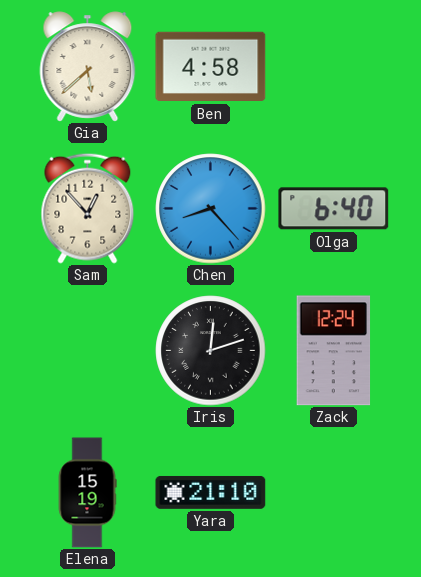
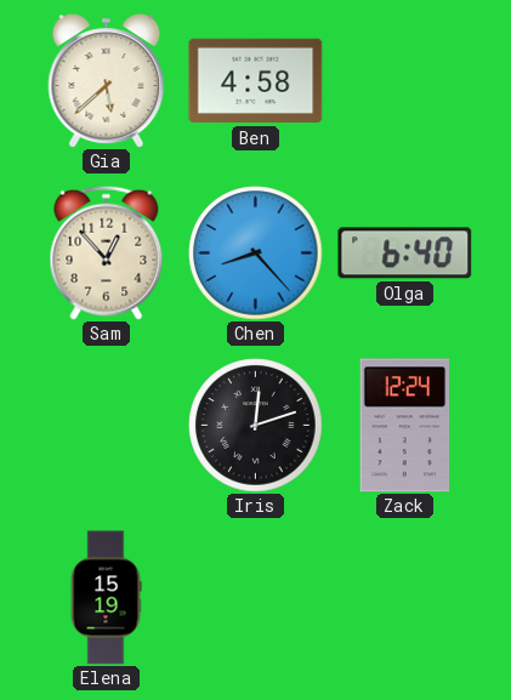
Yara: 21:10 -> none (211, 492)
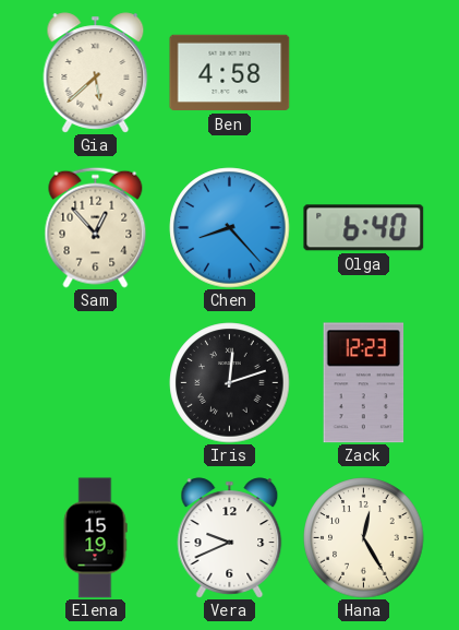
Zack: 12:24 -> 12:23 (364, 383)
Vera: none -> 9:41 (230, 538)
Hana: none -> 12:25 (364, 538)
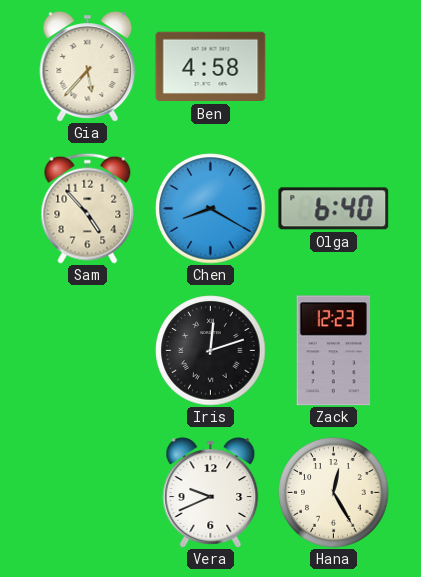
Gia: 5:38 -> 5:37 (88, 67)
Sam: 12:53 -> 4:53 (88, 208)
Chen: 8:23 -> 8:20 (211, 209)
Elena: 15:19 -> none (95, 538)
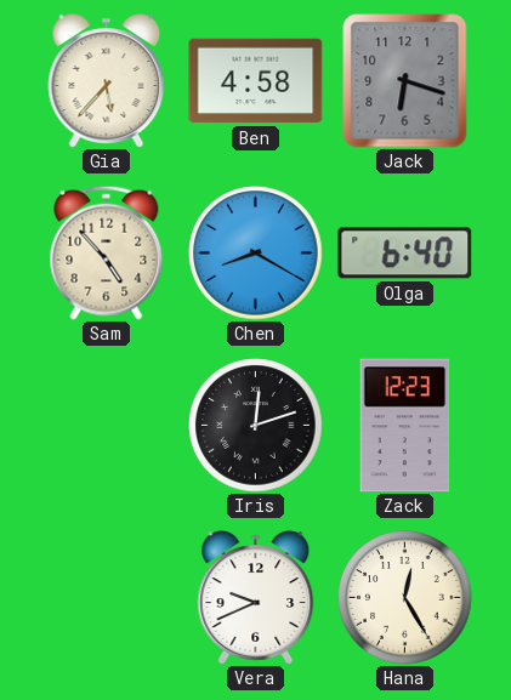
Jack: none -> 6:18 (405, 81)
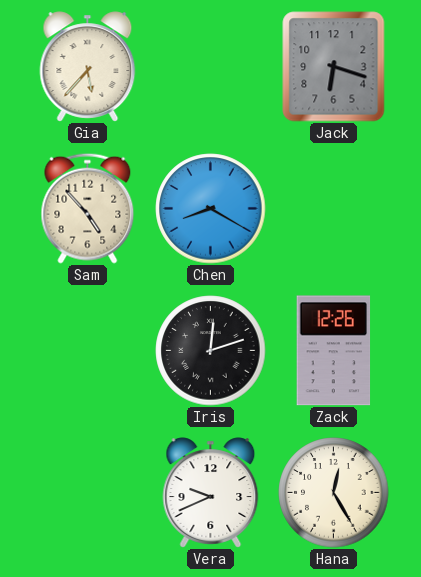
Ben: 4:58 -> none (256, 81)
Olga: 6:40 -> none (405, 254)
Zack: 12:23 -> 12:26 (334, 351)
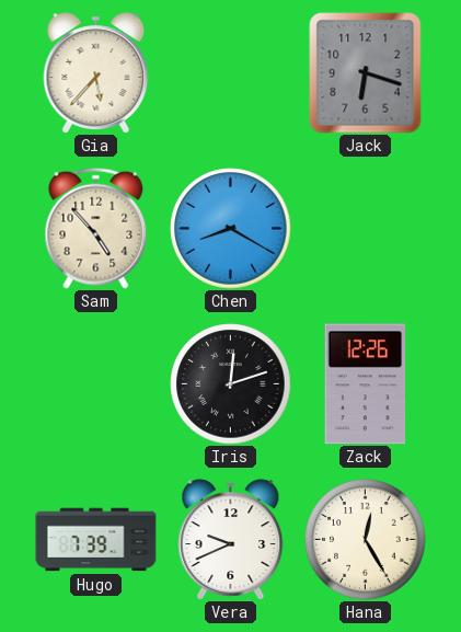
Hugo: none -> 7:39 (96, 540)
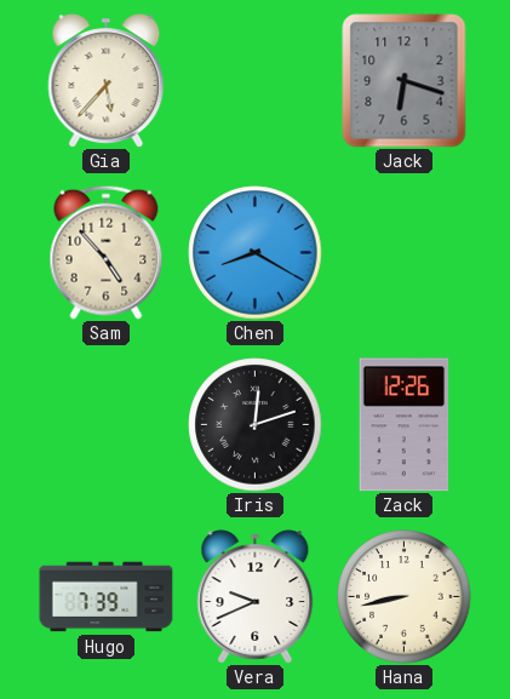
Hana: 12:25 -> 8:43 (405, 597)
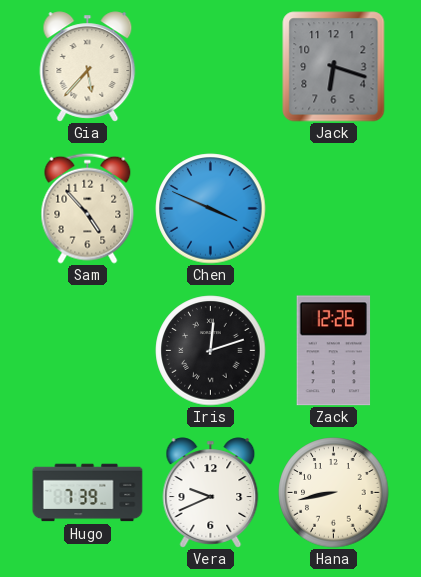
Chen: 8:20 -> 3:49 (211, 209)
